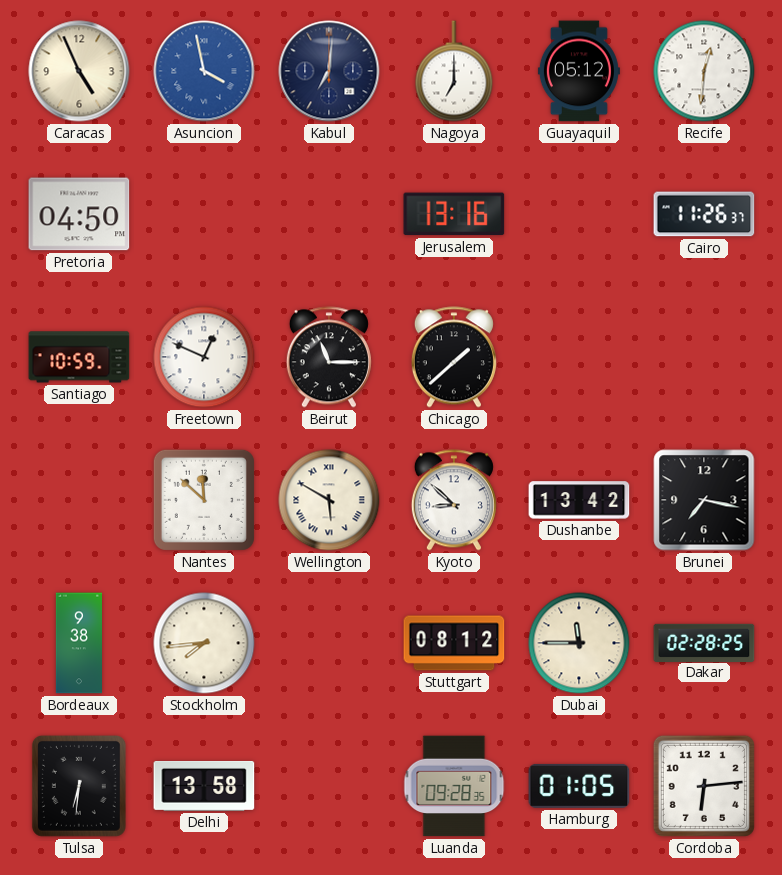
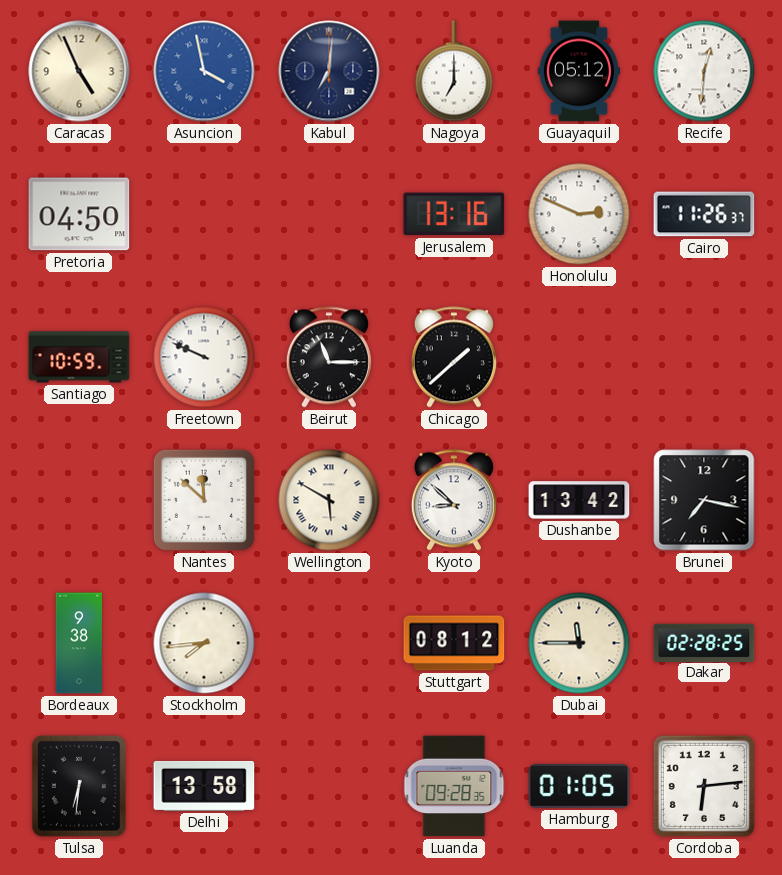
Honolulu: none -> 2:49 (579, 214)
Freetown: 12:49 -> 9:49 (204, 357)
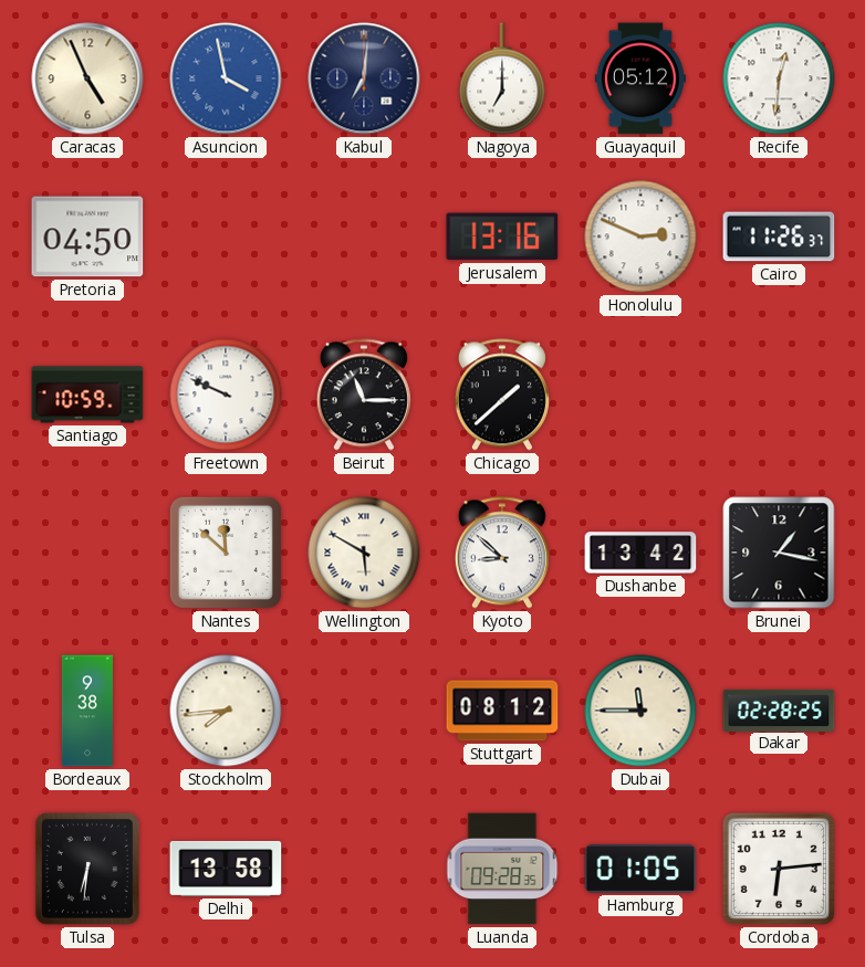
Brunei: 7:17 -> 1:17 (779, 553)
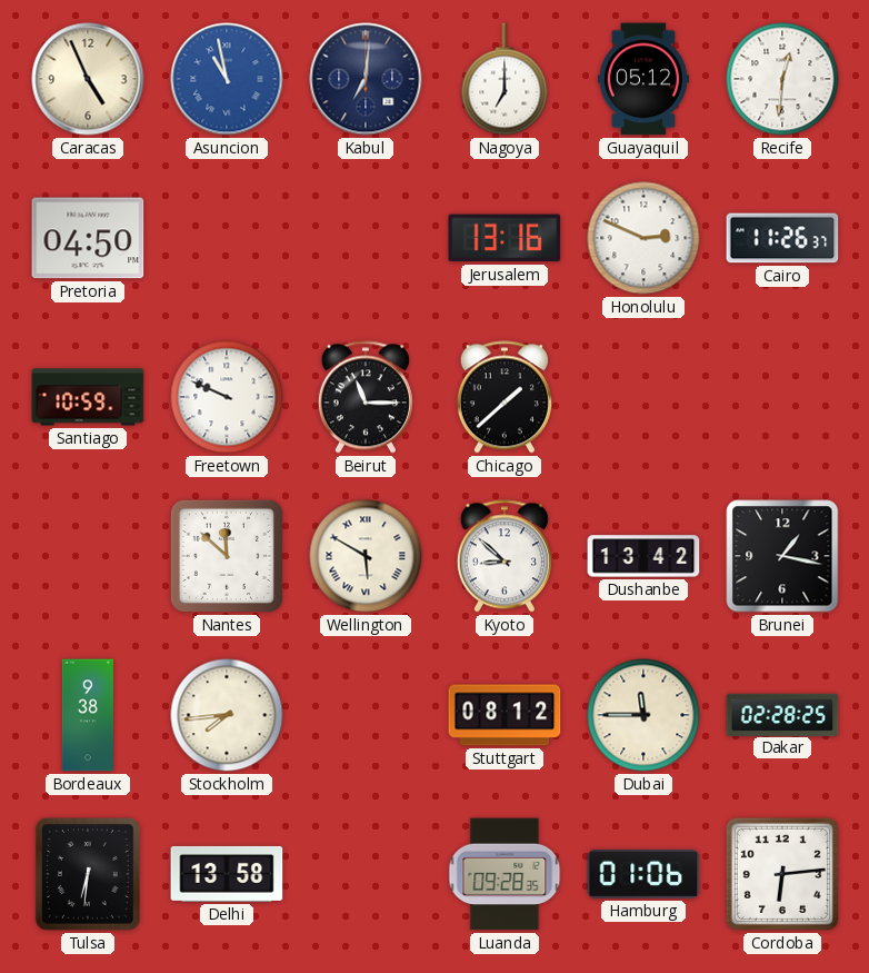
Asuncion: 3:58 -> 10:58 (227, 79)
Hamburg: 01:05 -> 01:06 (643, 874)
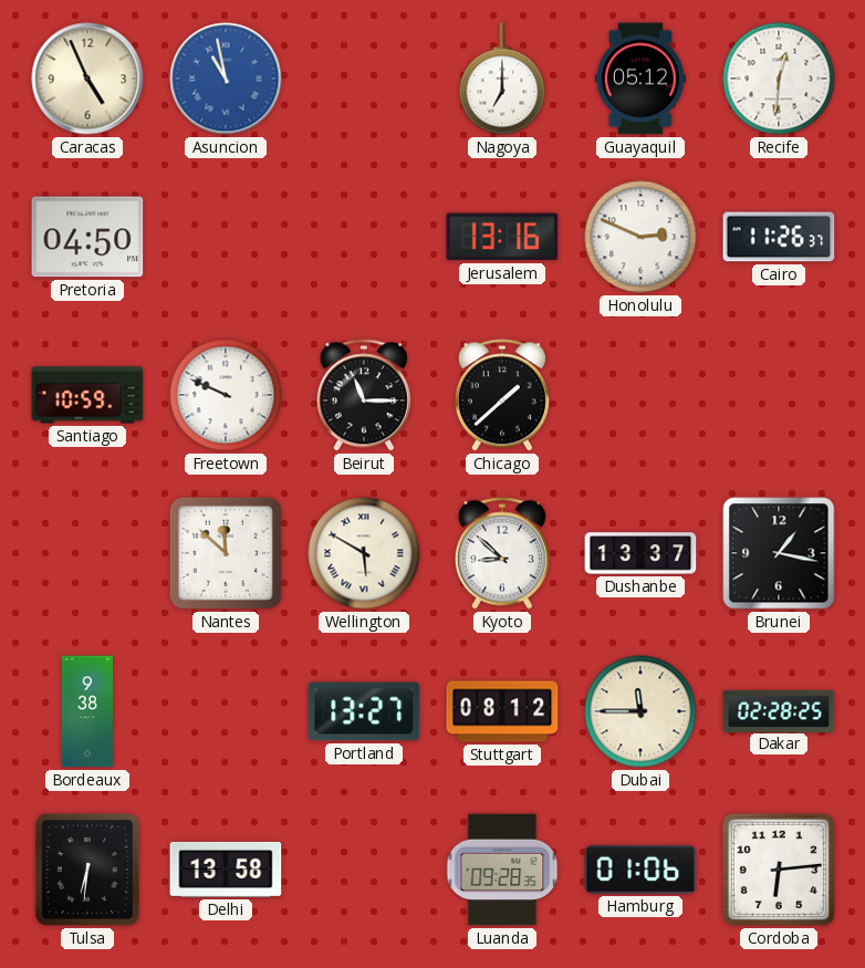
Kabul: 7:01 -> none (366, 79)
Dushanbe: 13:42 -> 13:37 (640, 553)
Stockholm: 7:44 -> none (227, 715)
Portland: none -> 13:27 (364, 711)
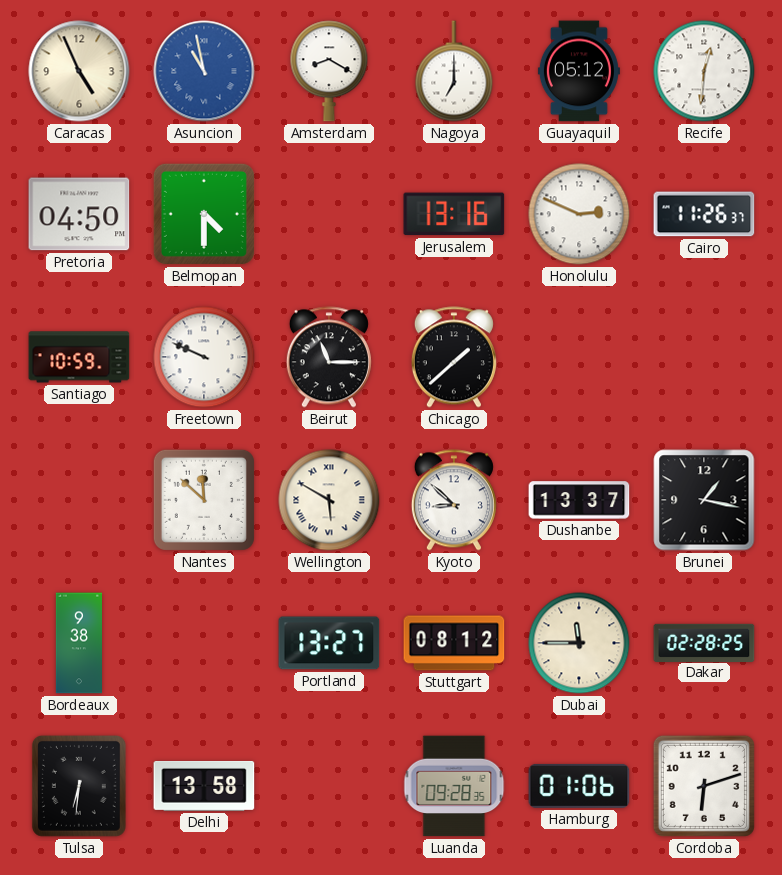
Amsterdam: none -> 8:20 (329, 71)
Belmopan: none -> 4:30 (204, 214)
Cordoba: 6:14 -> 6:12 (704, 786)
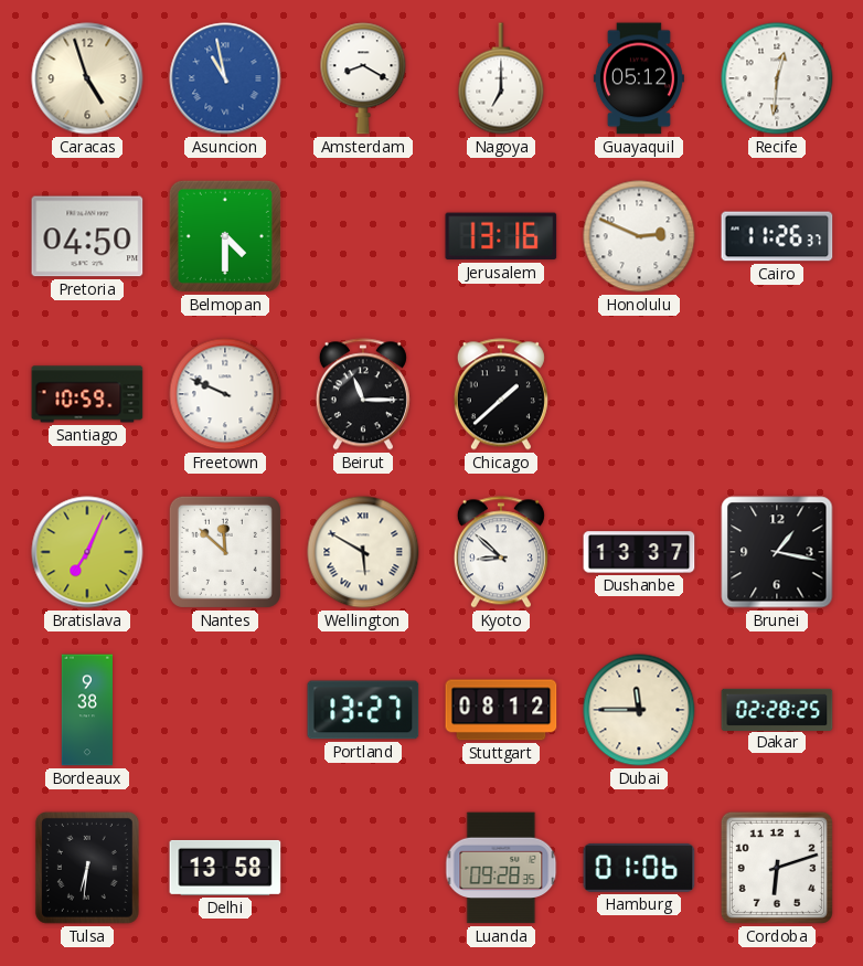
Caracas: 4:56 -> 4:57 (87, 78)
Bratislava: none -> 7:04 (87, 552)
